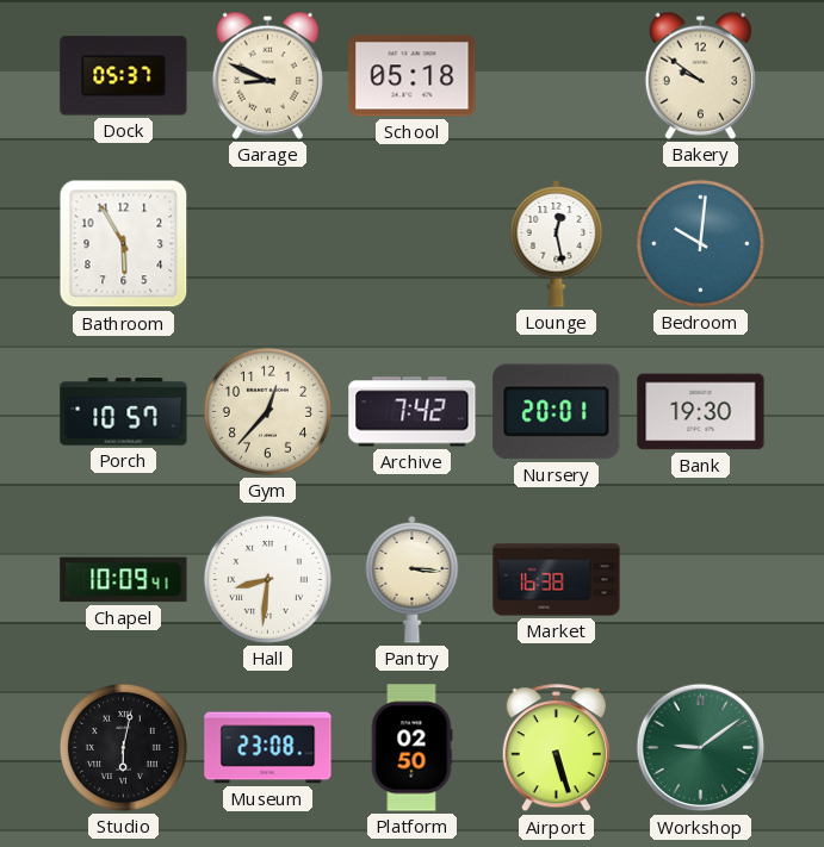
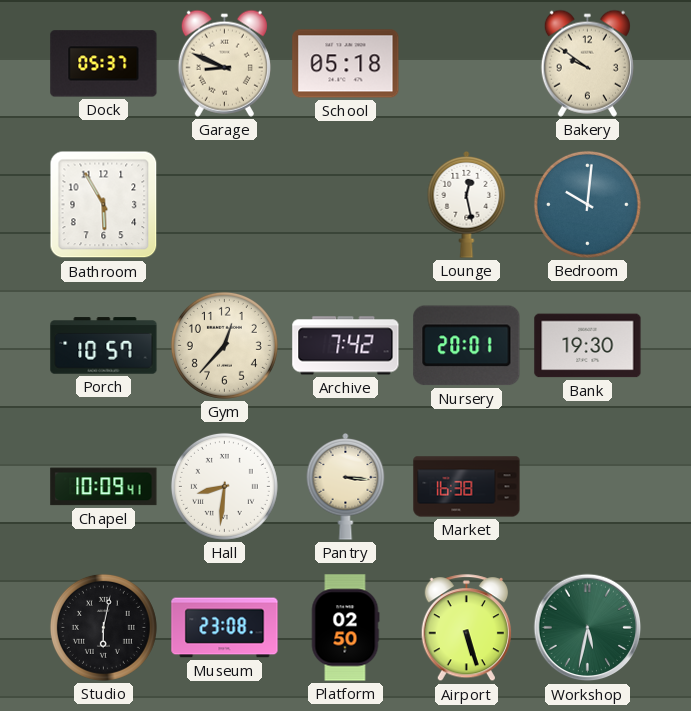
Workshop: 9:09 -> 5:32 (588, 628)
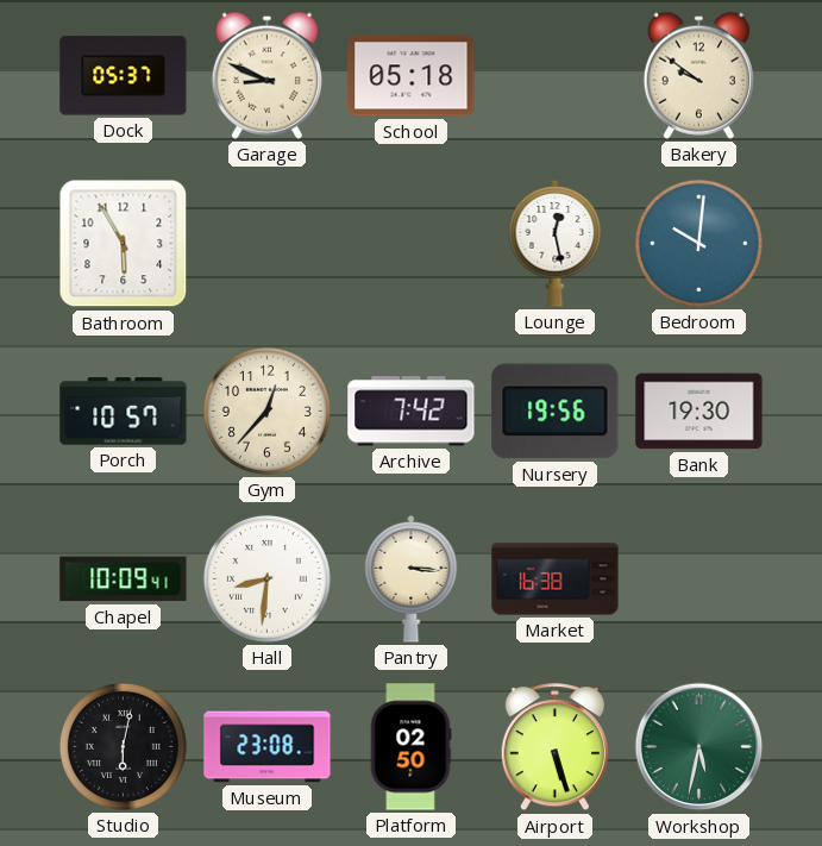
Nursery: 20:01 -> 19:56 (556, 412)
